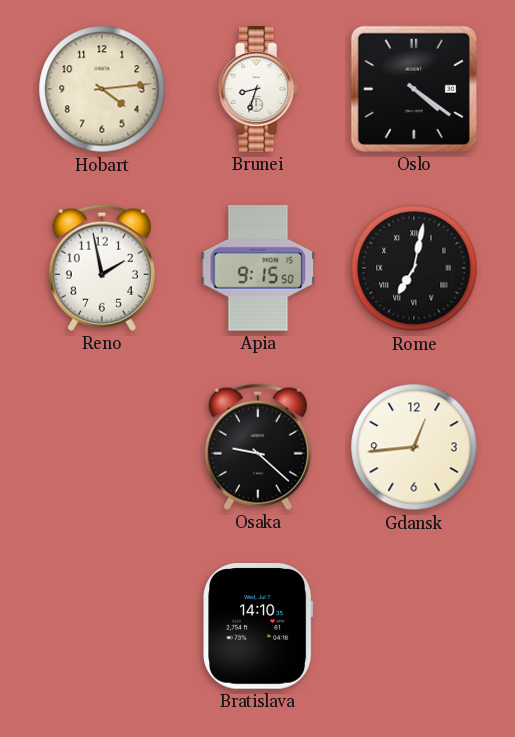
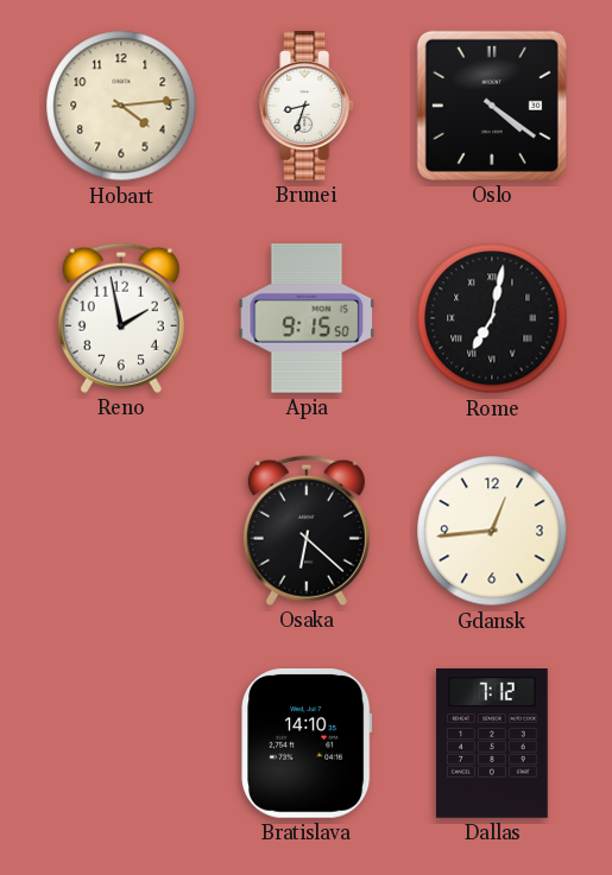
Osaka: 9:22 -> 6:22 (307, 531)
Dallas: none -> 7:12 (493, 743)
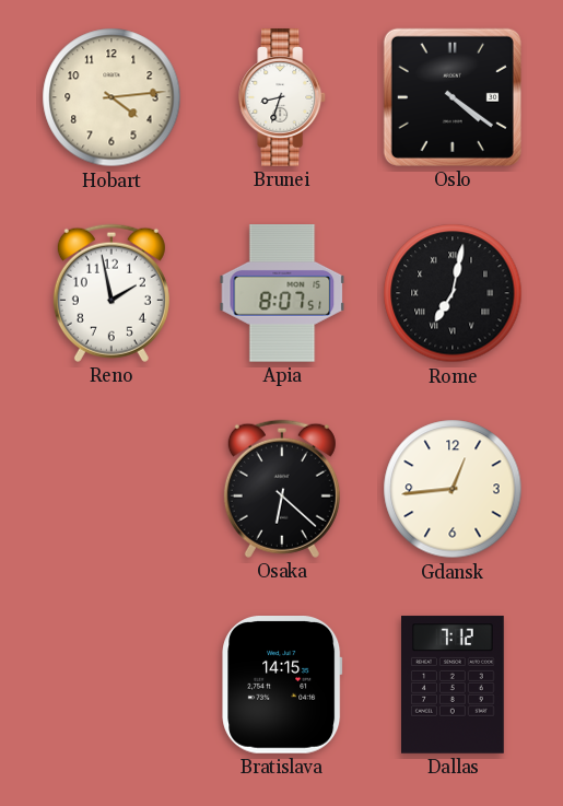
Apia: 9:15 -> 8:07 (282, 293)
Bratislava: 14:10 -> 14:15 (282, 686)
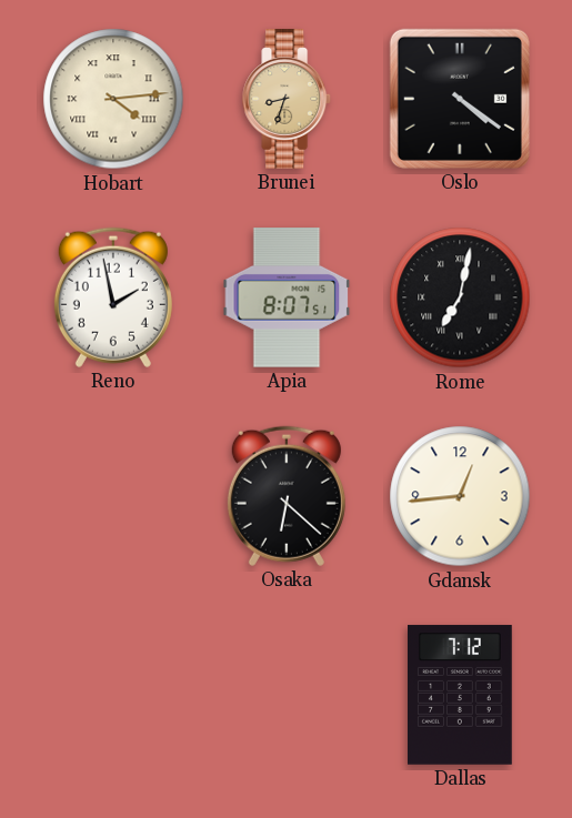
Hobart numerals: Arabic -> Roman (113, 99)
Brunei dial: white -> champagne (288, 99)
Bratislava: 14:15 -> none (282, 686)
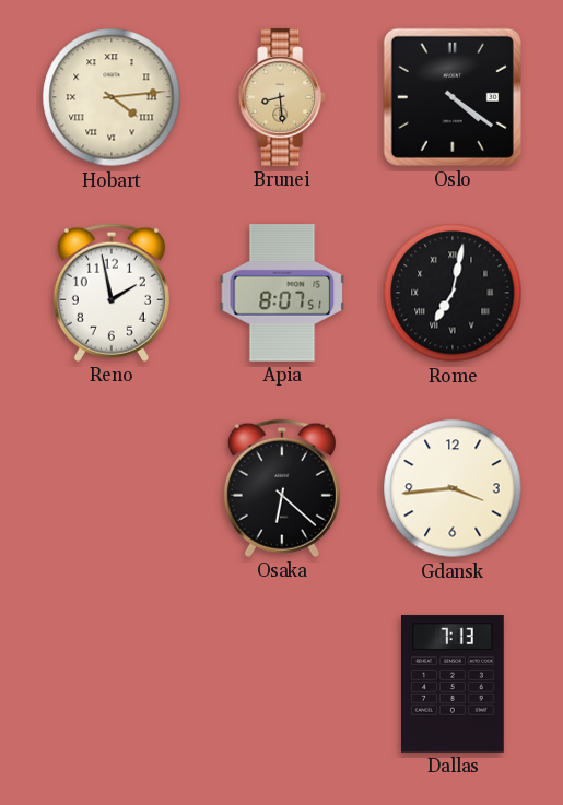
Brunei: 8:33 -> 8:29 (283, 97)
Gdansk: 12:44 -> 3:44 (453, 488)
Dallas: 7:12 -> 7:13 (454, 684)
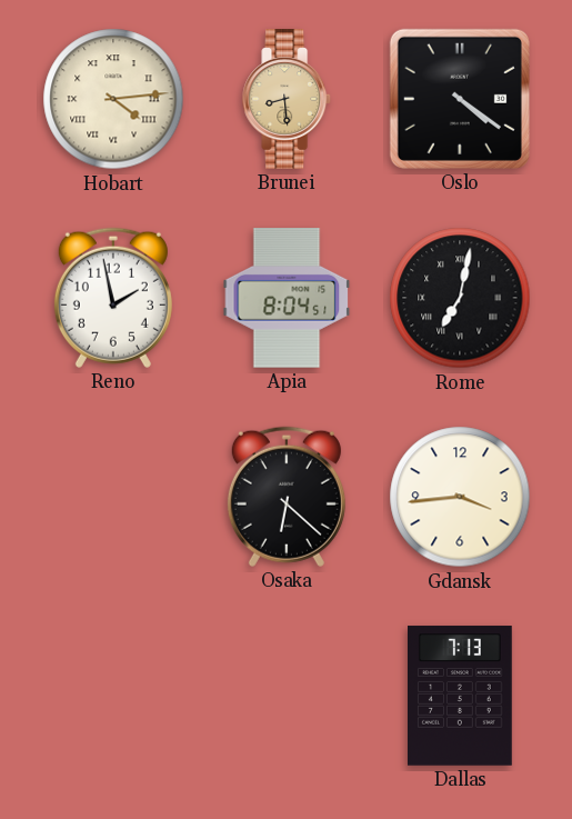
Apia: 8:07 -> 8:04 (287, 298)
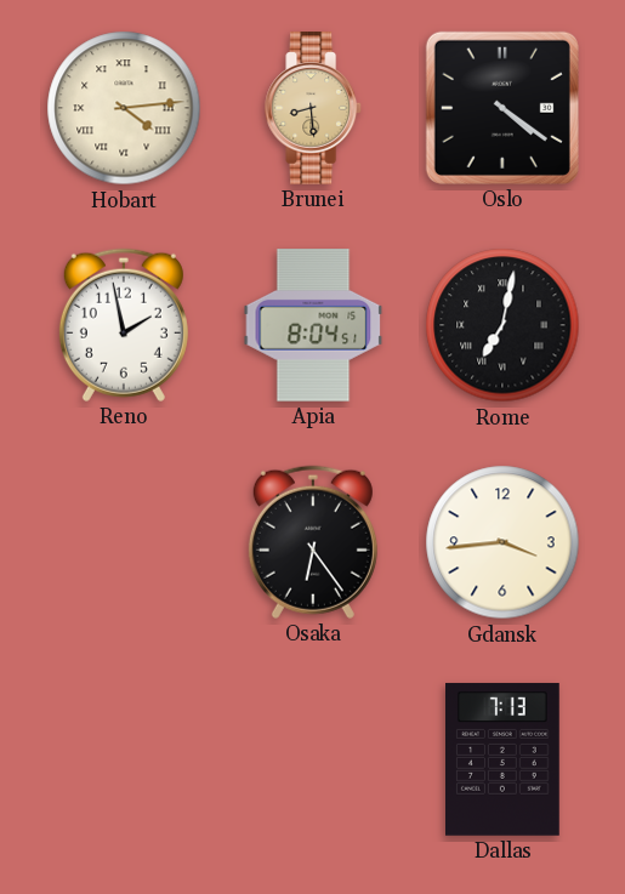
Osaka: 6:22 -> 6:24 (313, 542)
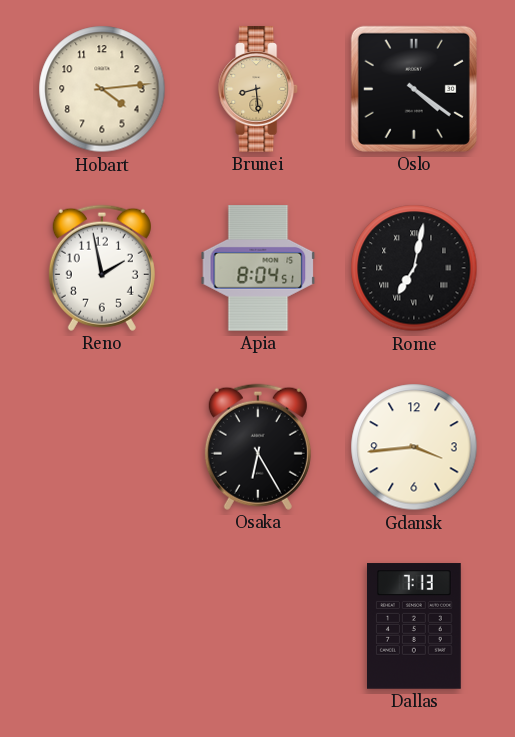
Hobart numerals: Roman -> Arabic (102, 89)
Osaka: 6:24 -> 6:25 (258, 447)
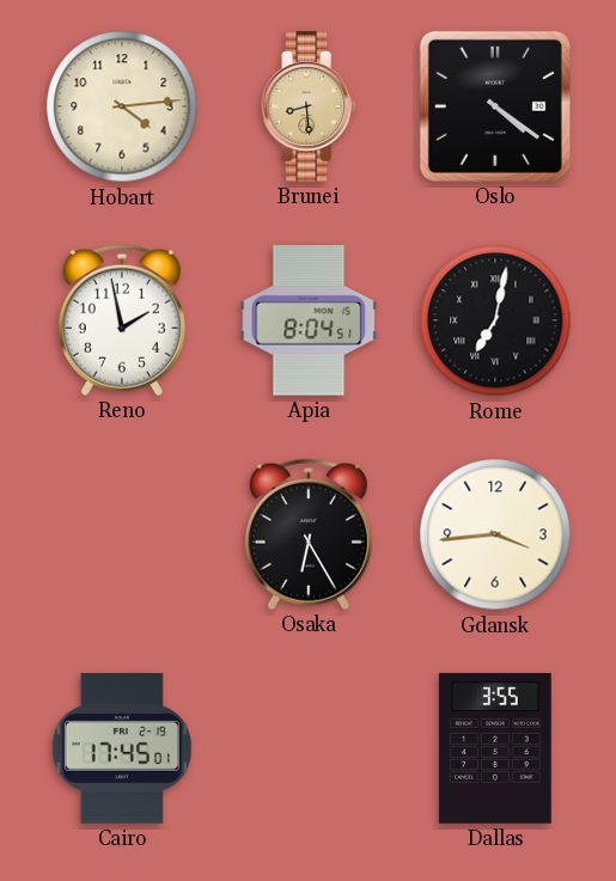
Cairo: none -> 17:45 (121, 748)
Dallas: 7:13 -> 3:55 (496, 748)
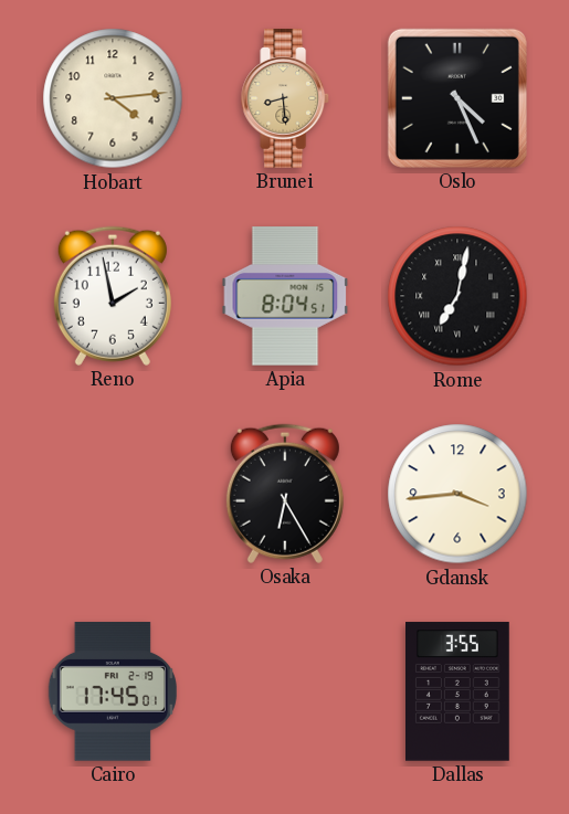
Oslo: 4:21 -> 4:26 (457, 98)
